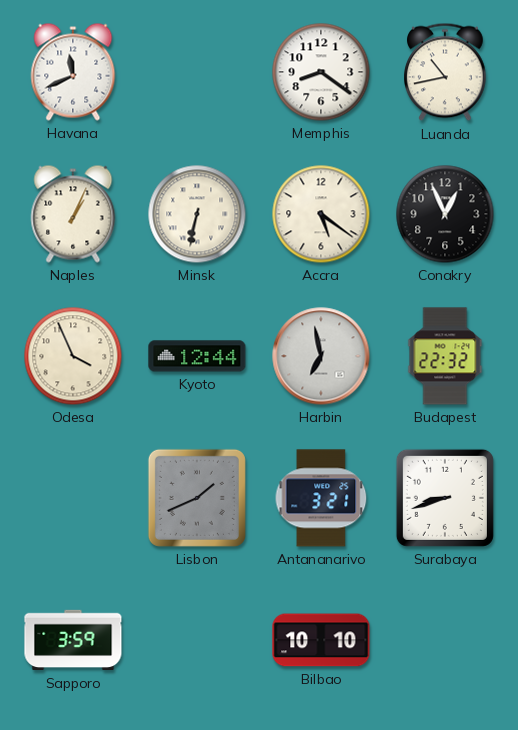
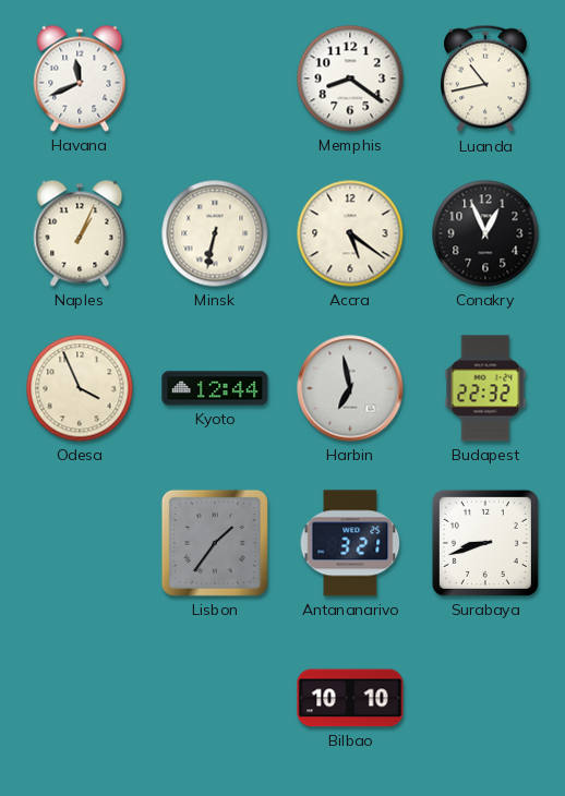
Lisbon: 1:41 -> 1:36 (215, 543)
Sapporo: 3:59 -> none (73, 640)
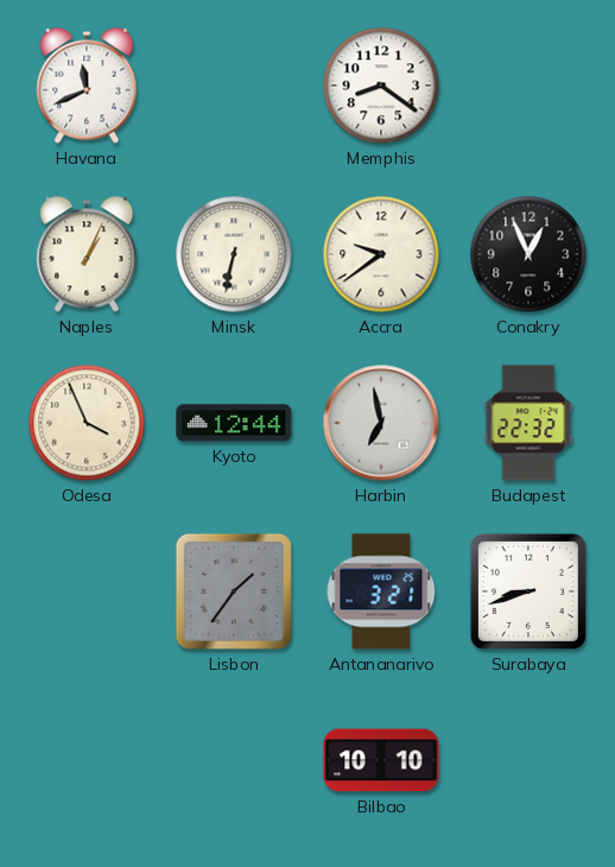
Luanda: 10:43 -> none (486, 79)
Accra: 5:21 -> 9:39 (381, 254)
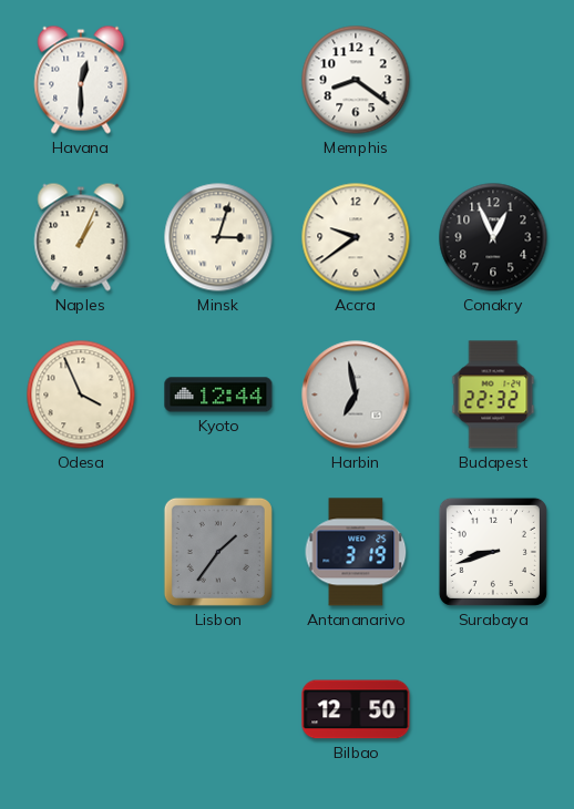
Havana: 11:41 -> 12:30 (81, 80)
Minsk: 6:32 -> 3:03 (218, 237)
Antananarivo: 3:21 -> 3:19 (356, 552)
Bilbao: 10:10 -> 12:50 (356, 709)
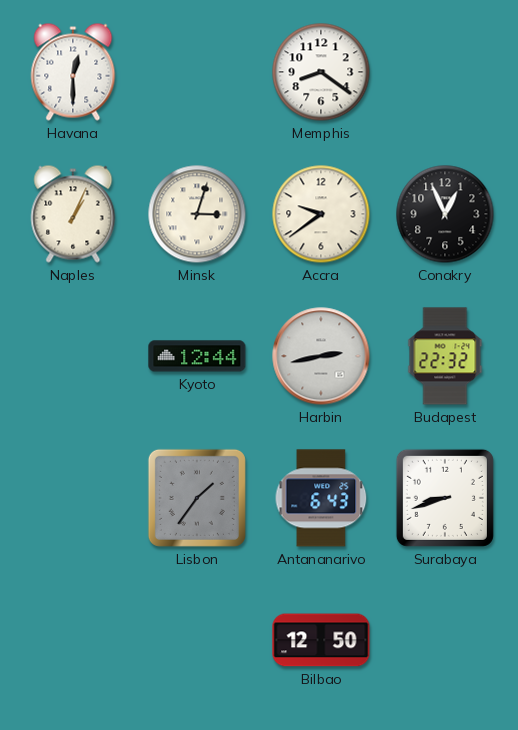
Odesa: 3:56 -> none (81, 395)
Harbin: 6:58 -> 2:43 (321, 356)
Antananarivo: 3:19 -> 6:43 (321, 498)
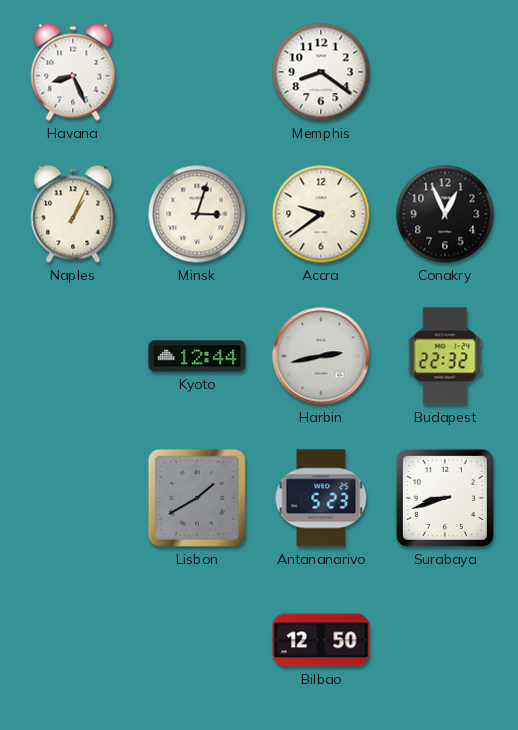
Havana: 12:30 -> 8:26 (73, 72)
Lisbon: 1:36 -> 1:40 (197, 498)
Antananarivo: 6:43 -> 5:23 (321, 498)
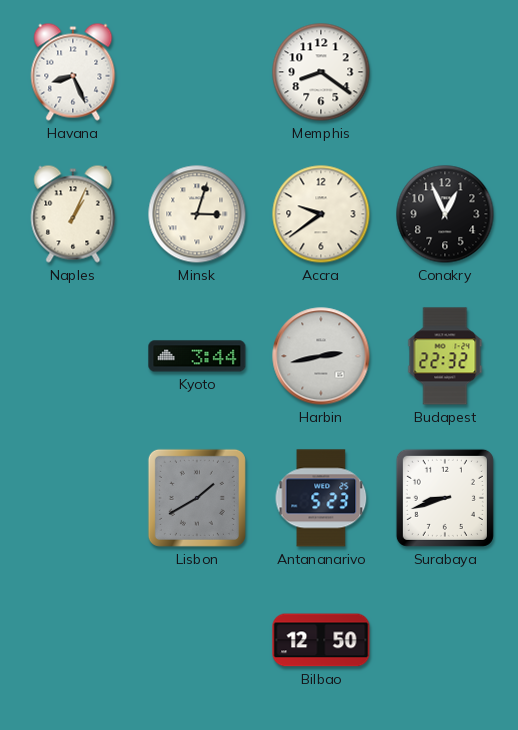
Kyoto: 12:44 -> 3:44 (197, 356)
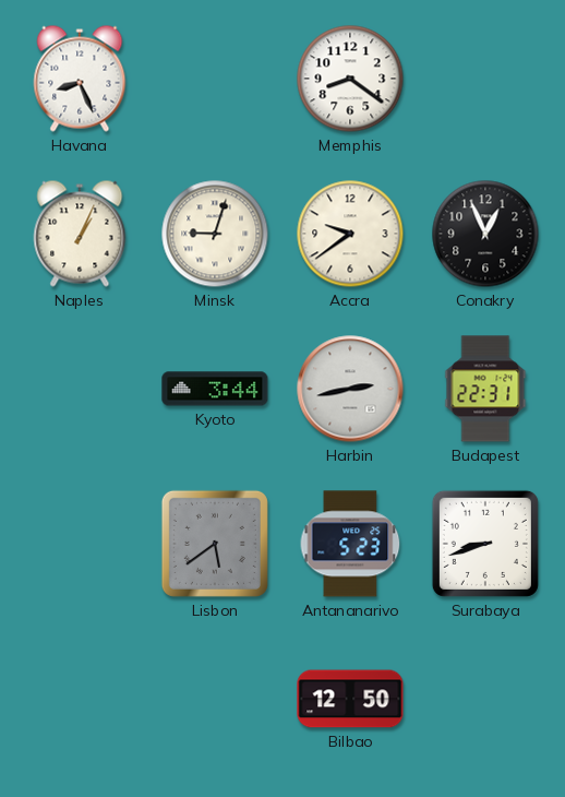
Minsk: 3:03 -> 9:03 (215, 234)
Budapest: 22:32 -> 22:31 (485, 389)
Lisbon: 1:40 -> 5:39 (215, 544)
